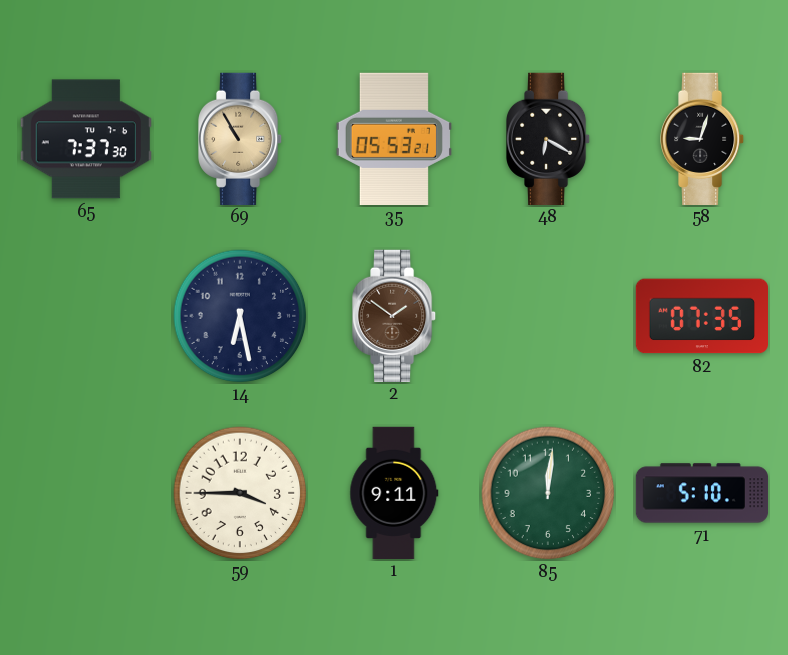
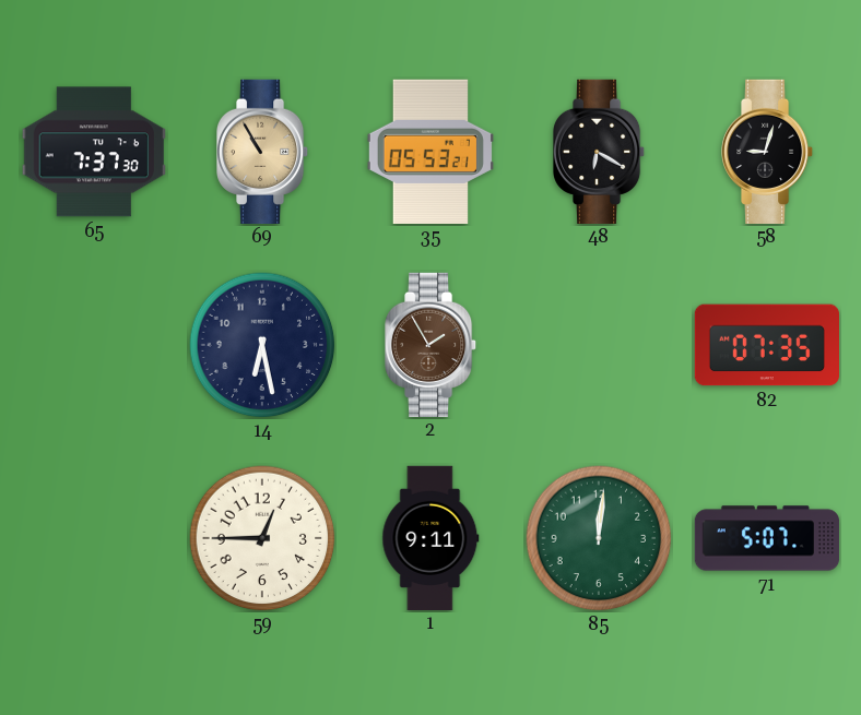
2: 1:51 -> 1:55 (432, 344)
59: 3:45 -> 12:45 (262, 538)
71: 5:10 -> 5:07 (767, 538)
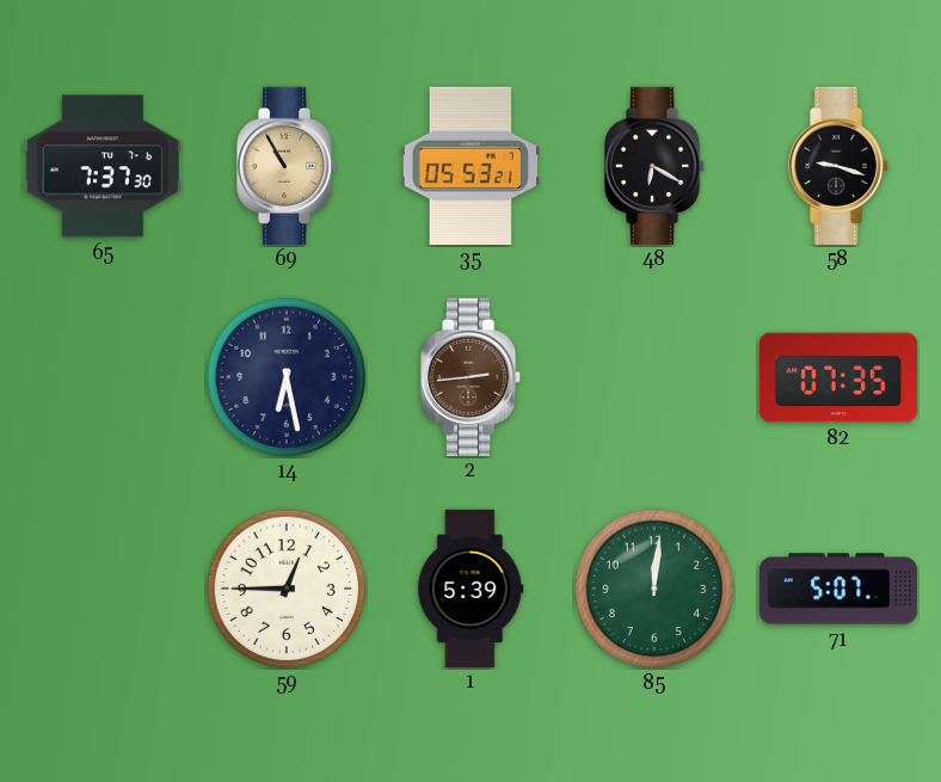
58: 9:03 -> 9:18 (839, 165)
2: 1:55 -> 2:44 (472, 376)
1: 9:11 -> 5:39 (470, 587)
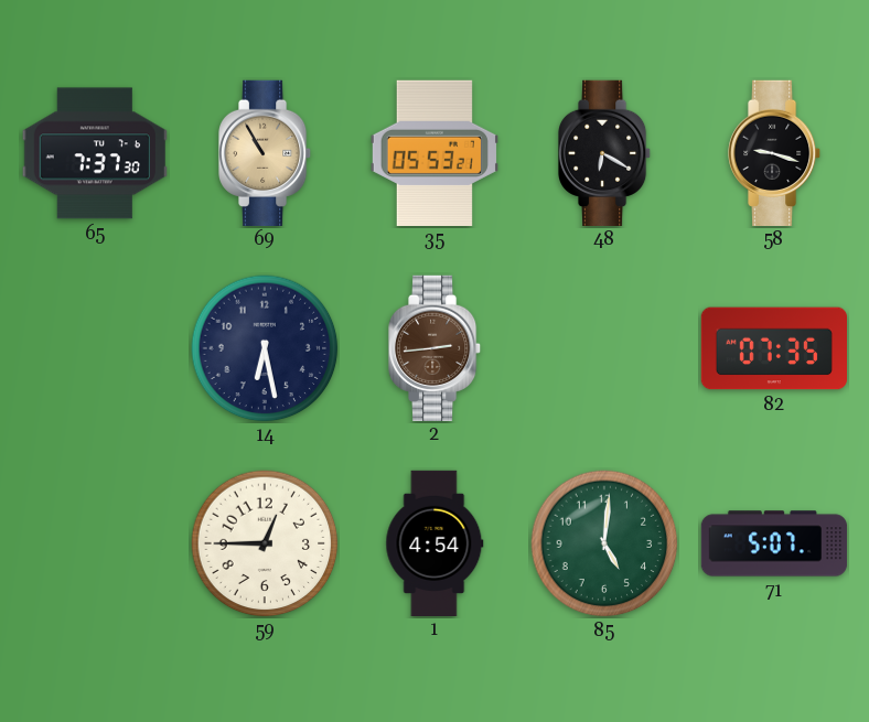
1: 5:39 -> 4:54 (434, 542)
85: 12:01 -> 5:01 (604, 543)
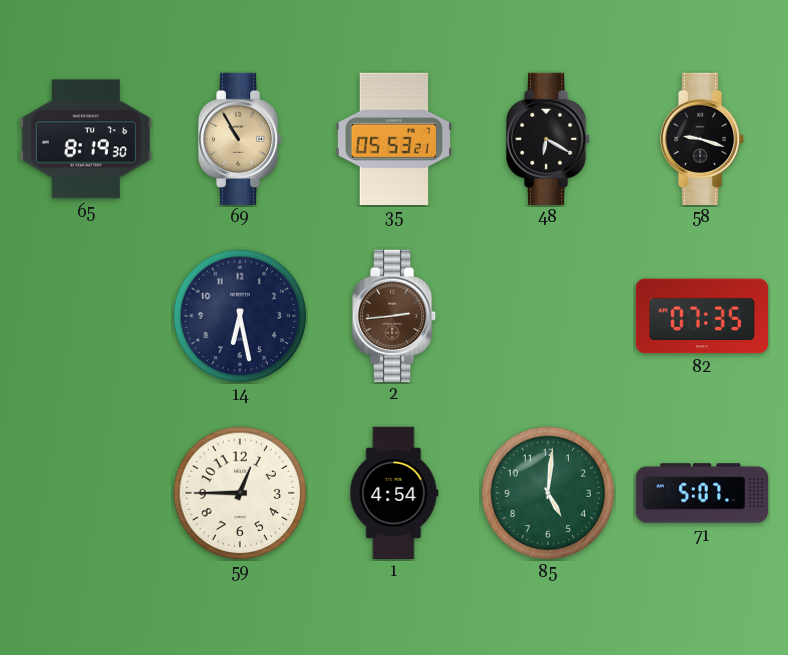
65: 7:37 -> 8:19 (86, 139)
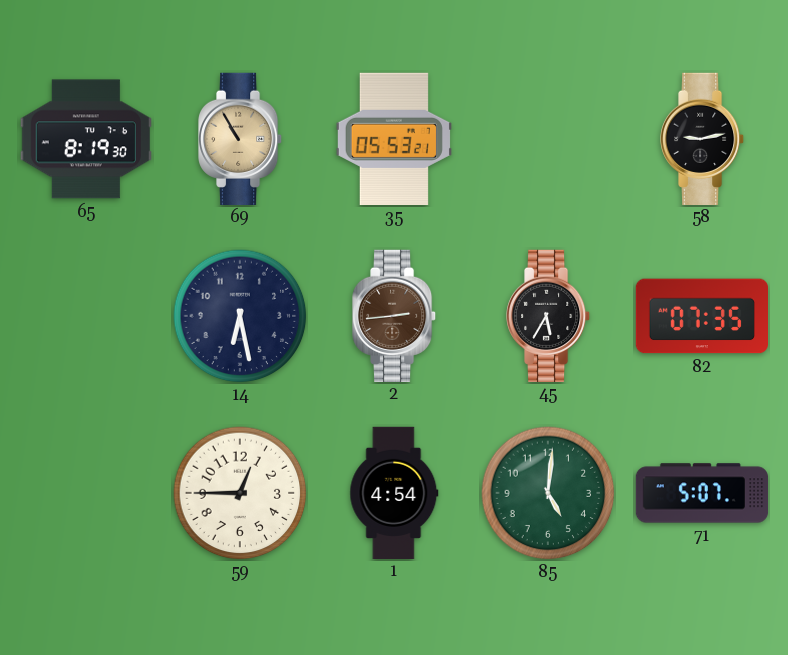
48: 6:20 -> none (549, 138)
58: 9:18 -> 9:13 (703, 138)
45: none -> 5:35 (549, 315)
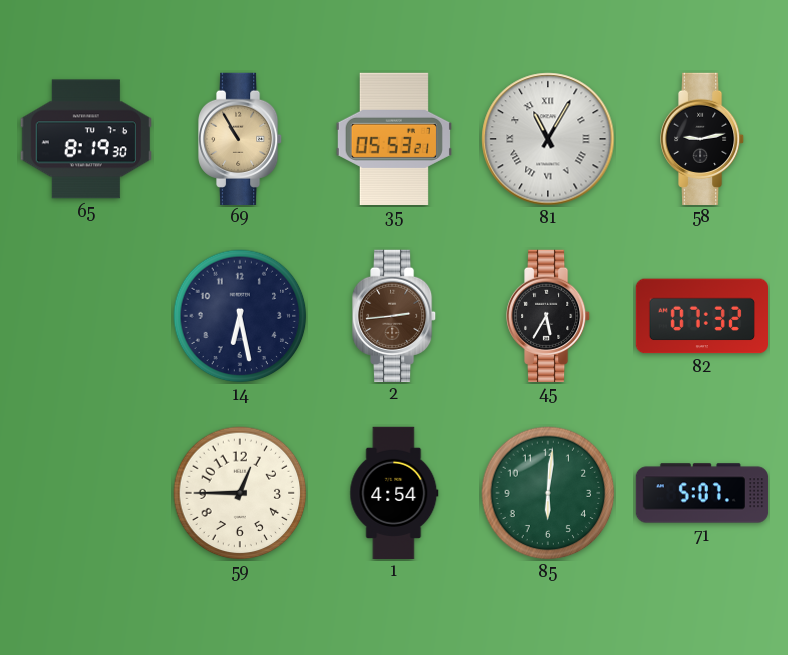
81: none -> 11:05 (548, 139)
82: 07:35 -> 07:32 (701, 316)
85: 5:01 -> 6:01 (548, 493)
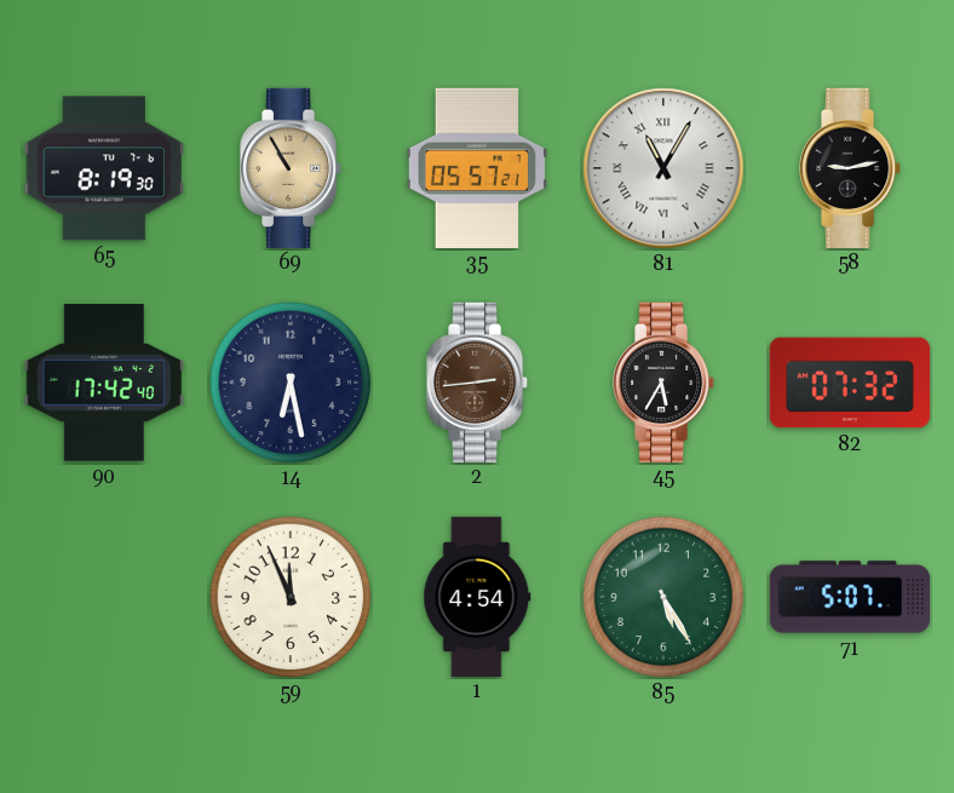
35: 05:53 -> 05:57 (477, 167)
90: none -> 17:42 (104, 383)
59: 12:45 -> 11:56 (291, 597)
85: 6:01 -> 5:25 (663, 597)
